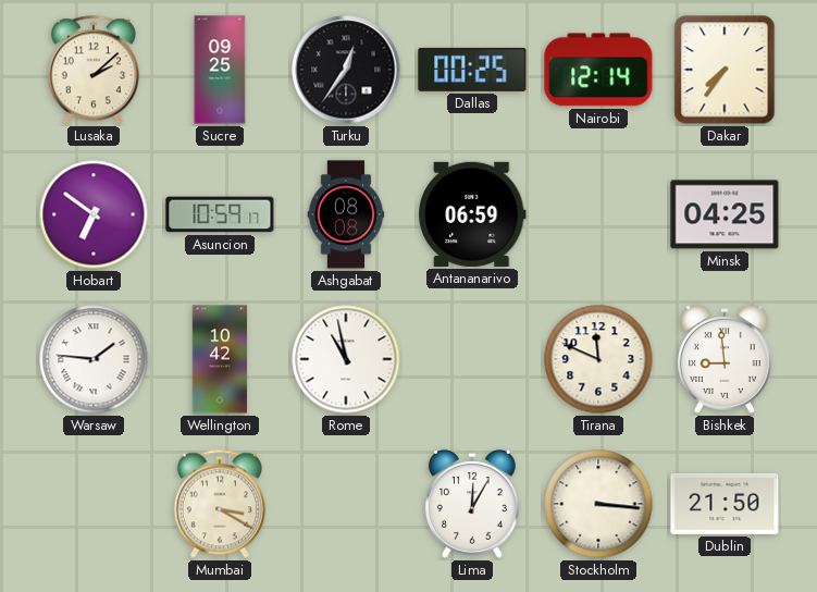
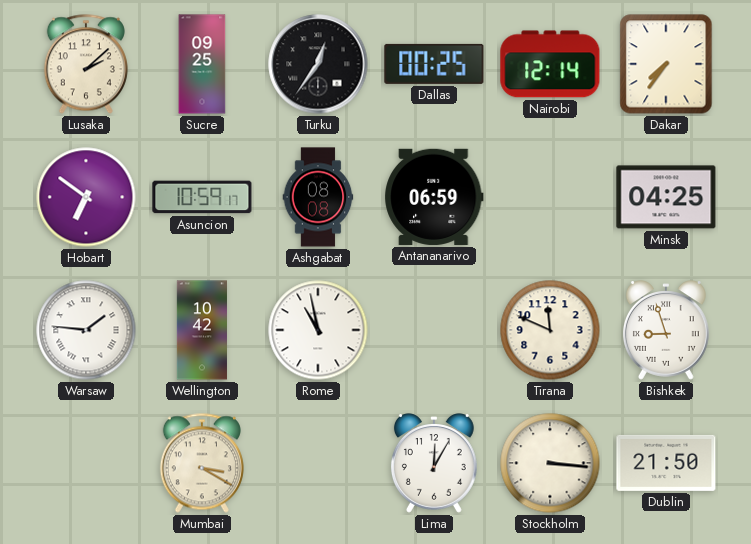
Bishkek: 8:59 -> 8:57 (666, 330)
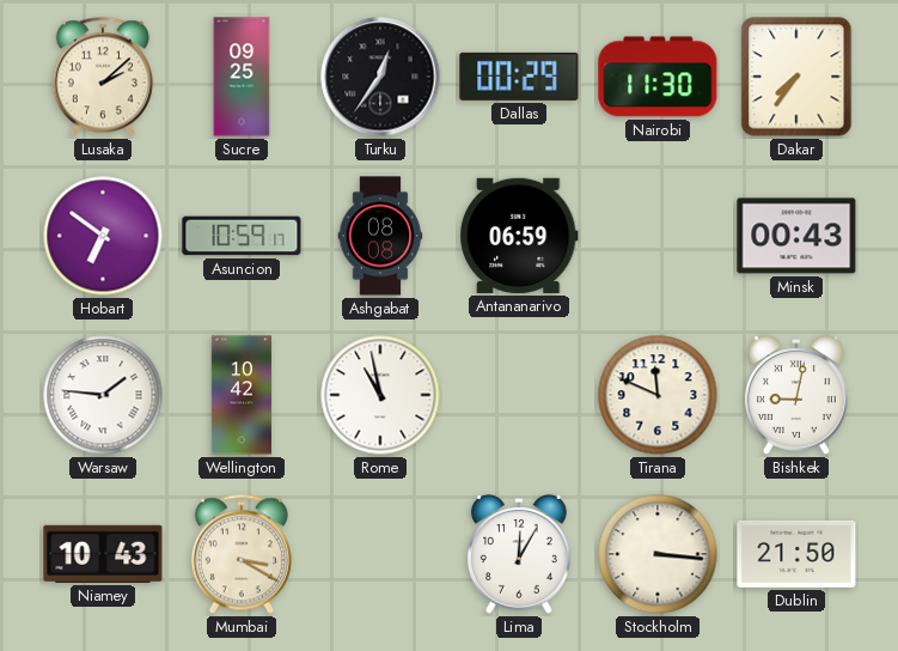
Dallas: 00:25 -> 00:29 (519, 77)
Nairobi: 12:14 -> 11:30 (658, 77)
Minsk: 04:25 -> 00:43 (796, 236)
Bishkek: 8:57 -> 9:02 (796, 395)
Niamey: none -> 10:43 (103, 554)
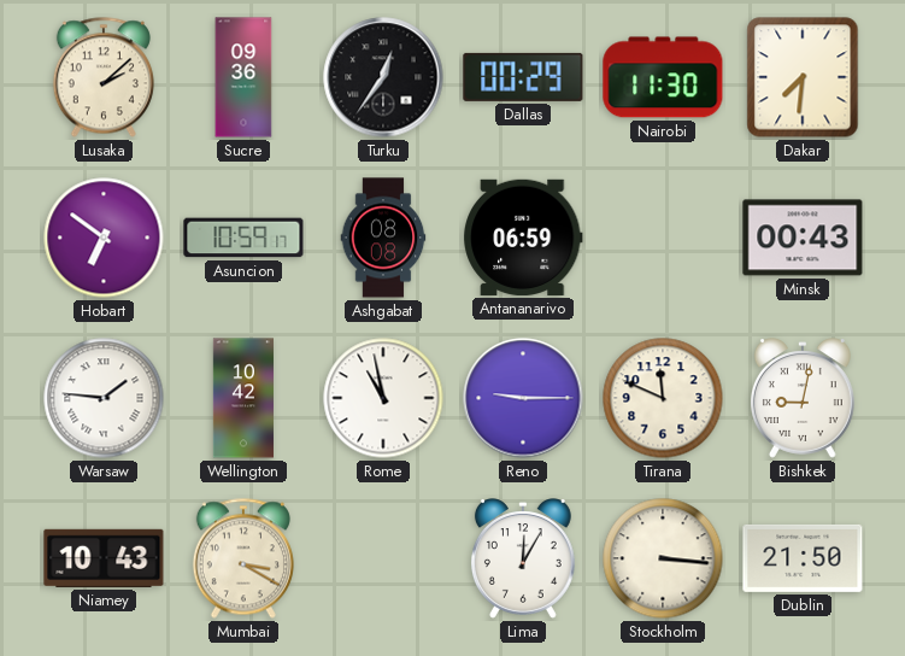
Sucre: 09:25 -> 09:36 (243, 77)
Dakar: 7:36 -> 7:31 (803, 77)
Reno: none -> 9:15 (523, 398)
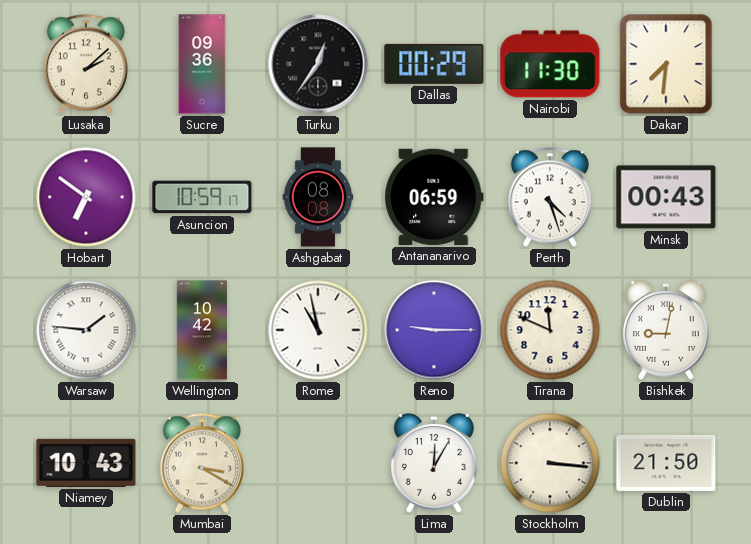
Perth: none -> 4:27 (550, 197)
